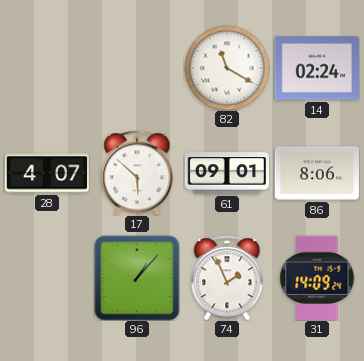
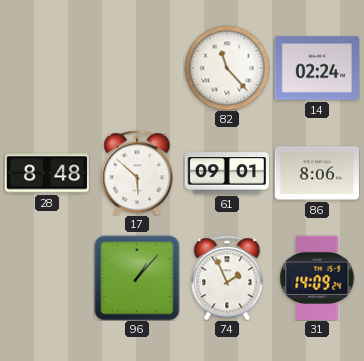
82: 11:20 -> 11:23 (227, 68)
28: 4:07 -> 8:48 (46, 173)
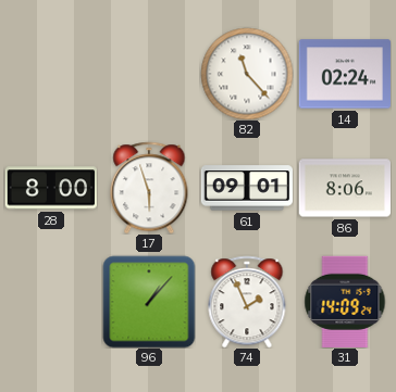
28: 8:48 -> 8:00 (50, 188)
17: 5:52 -> 5:57 (149, 188)
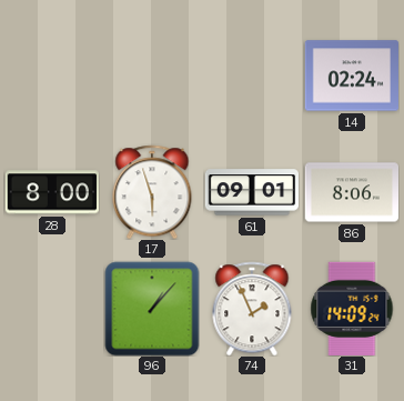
82: 11:23 -> none (247, 74)
